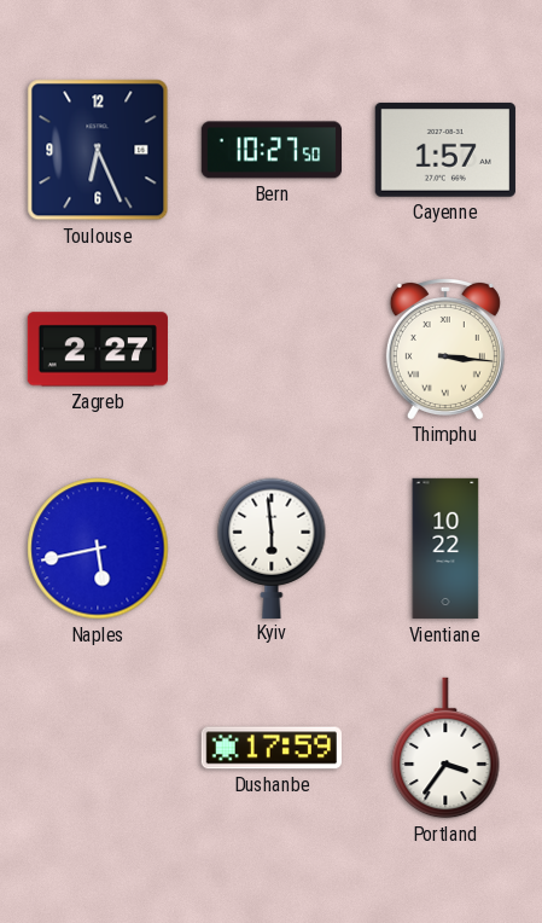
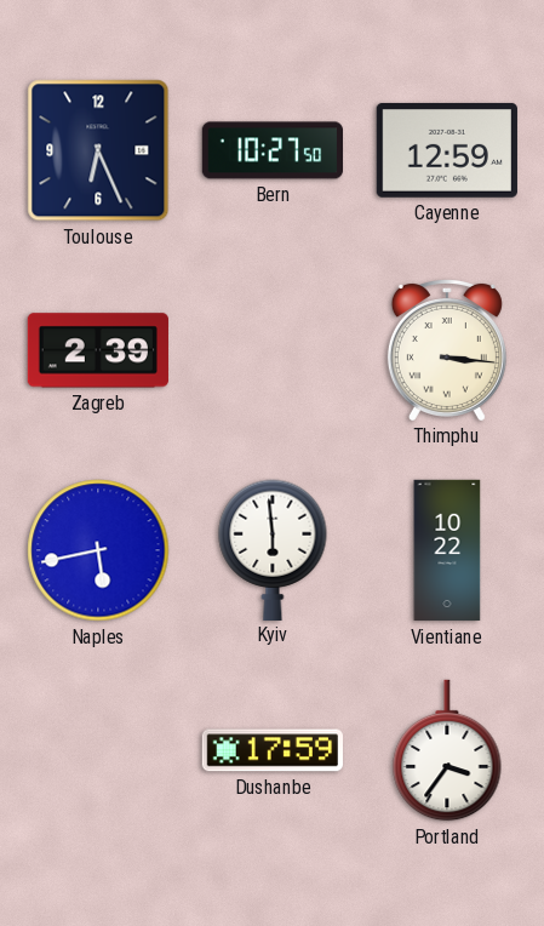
Cayenne: 1:57 -> 12:59 (447, 150)
Zagreb: 2:27 -> 2:39 (98, 350)
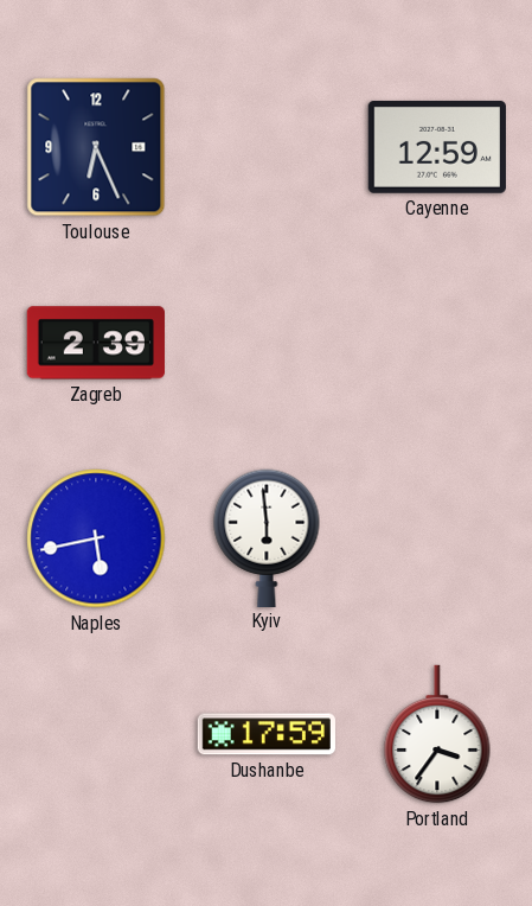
Bern: 10:27 -> none (271, 150)
Thimphu: 3:16 -> none (447, 349)
Vientiane: 10:22 -> none (447, 550)
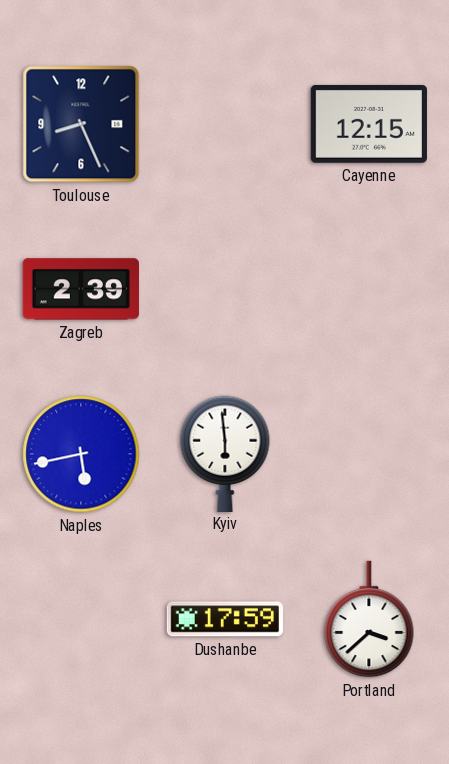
Toulouse: 6:26 -> 8:26 (81, 124)
Cayenne: 12:59 -> 12:15 (369, 124)
Portland: 3:36 -> 3:38 (369, 619)
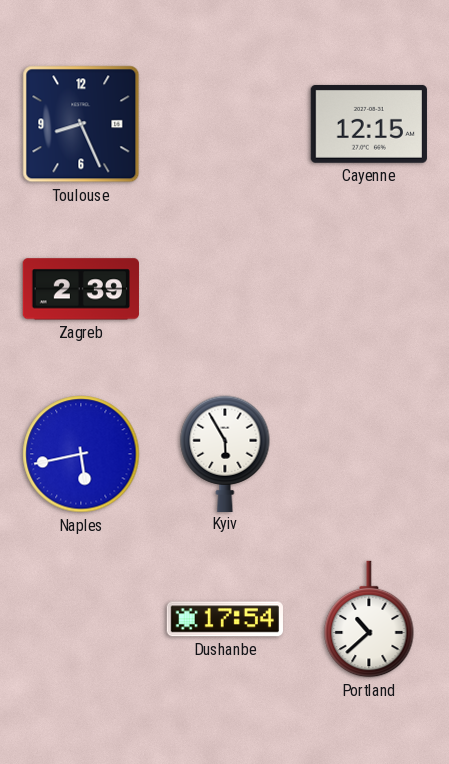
Kyiv: 5:59 -> 5:55 (225, 453)
Dushanbe: 17:59 -> 17:54 (225, 619)
Portland: 3:38 -> 10:38 (369, 619)
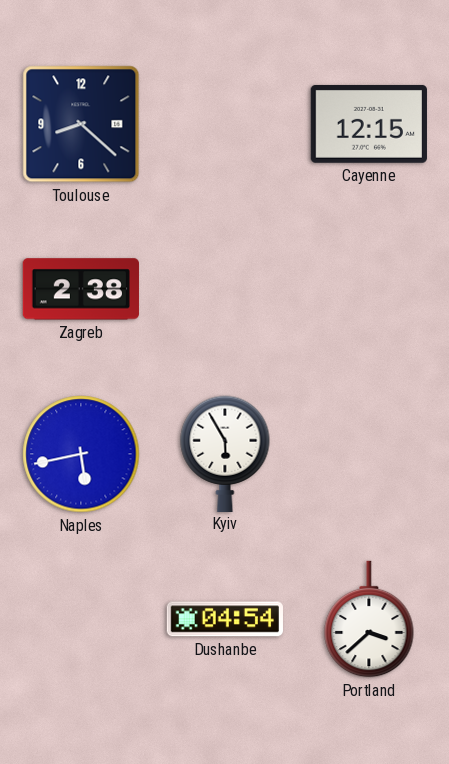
Toulouse: 8:26 -> 8:22 (81, 124)
Zagreb: 2:39 -> 2:38 (81, 289)
Dushanbe: 17:54 -> 04:54 (225, 619)
Portland: 10:38 -> 3:38 (369, 619)
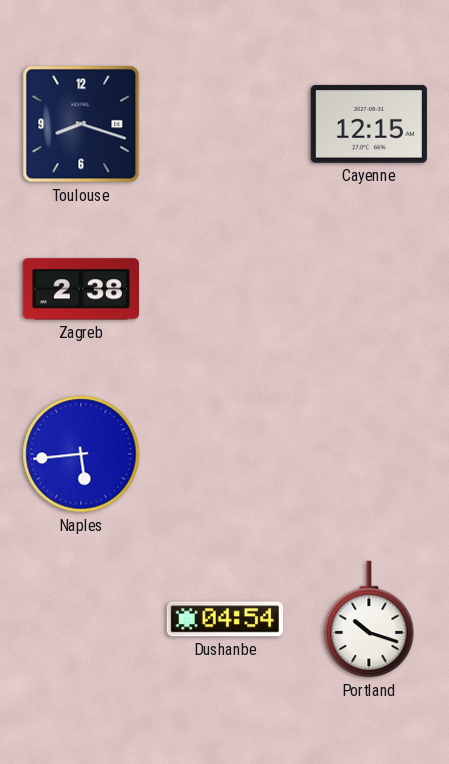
Toulouse: 8:22 -> 8:18 (81, 124)
Naples: 5:43 -> 5:44 (81, 454)
Kyiv: 5:55 -> none (225, 453)
Portland: 3:38 -> 10:18 (369, 619)
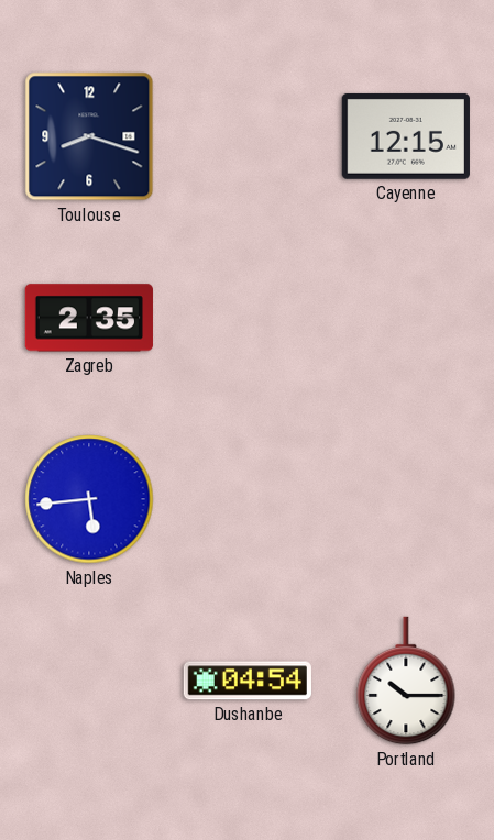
Zagreb: 2:38 -> 2:35 (89, 318)
Portland: 10:18 -> 10:15 (406, 681)
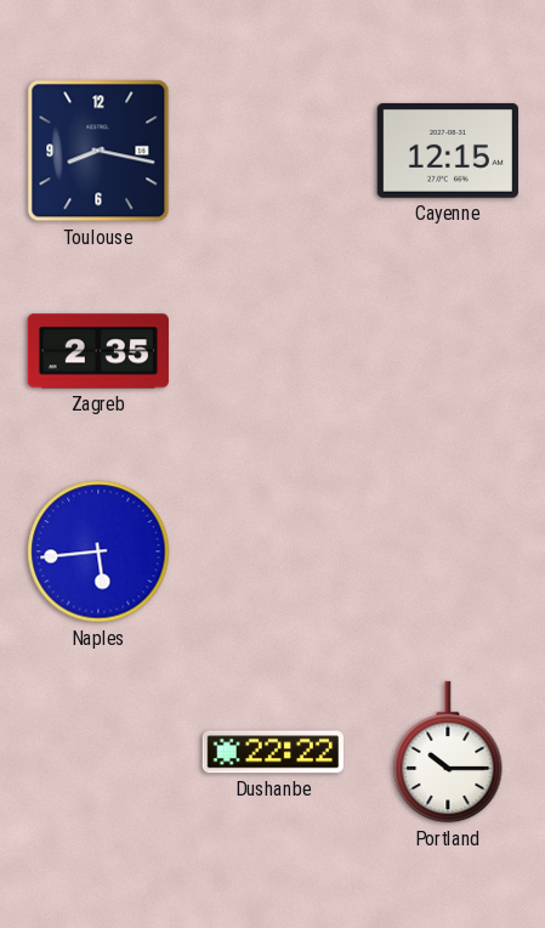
Toulouse: 8:18 -> 8:17 (98, 151)
Dushanbe: 04:54 -> 22:22 (273, 752)
